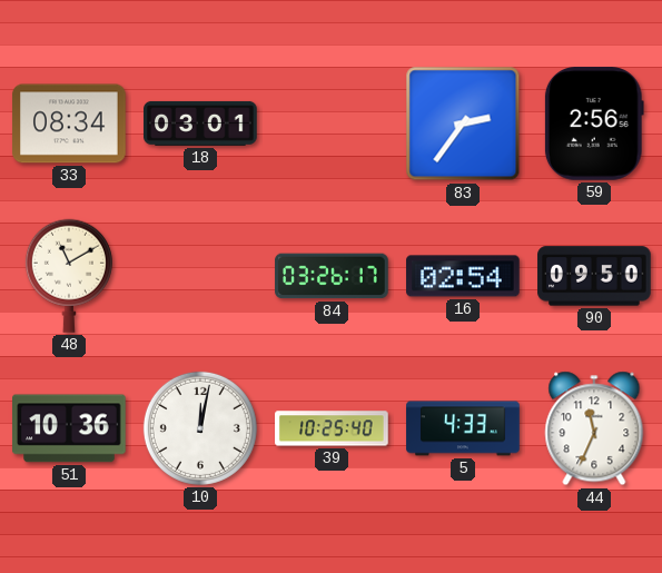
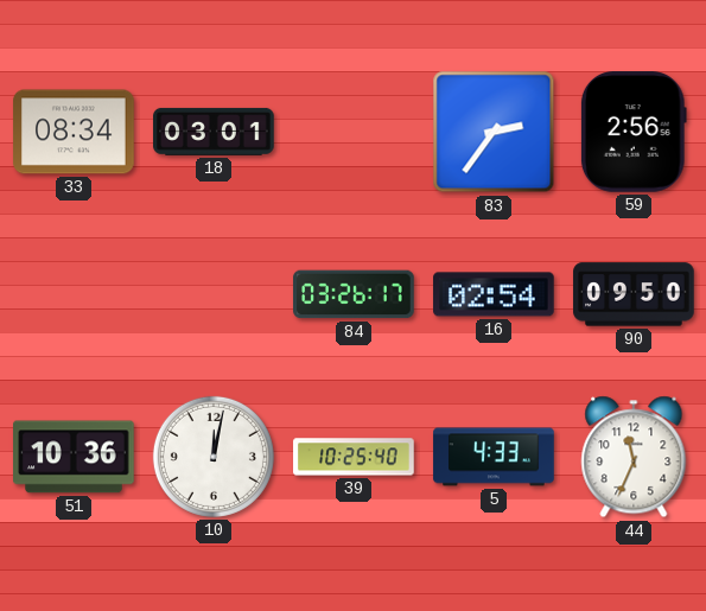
48: 11:10 -> none (69, 276)
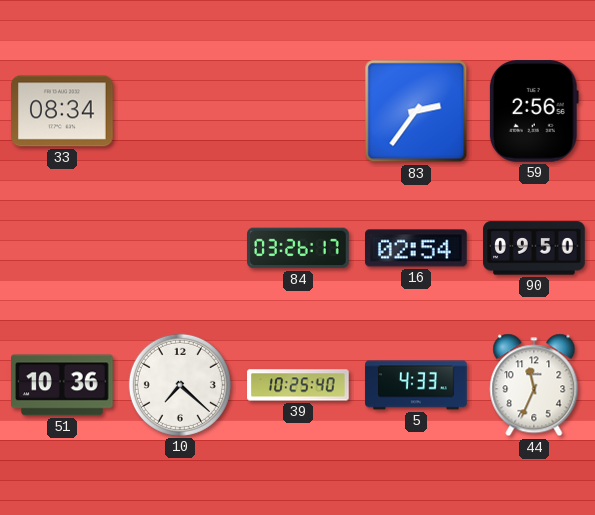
18: 03:01 -> none (214, 132)
10: 12:02 -> 7:22 (180, 385)
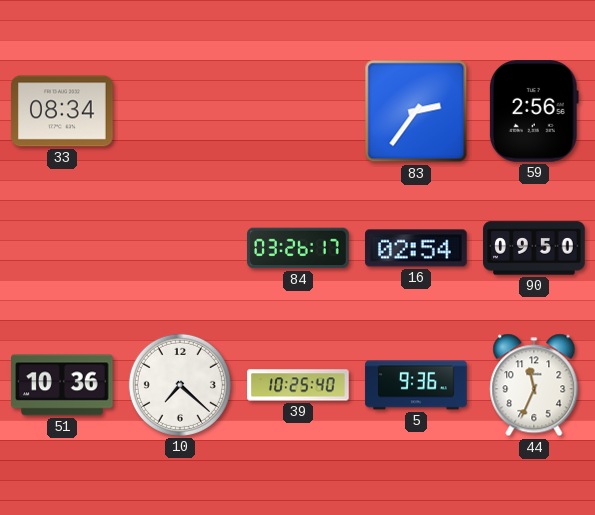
5: 4:33 -> 9:36 (416, 385)
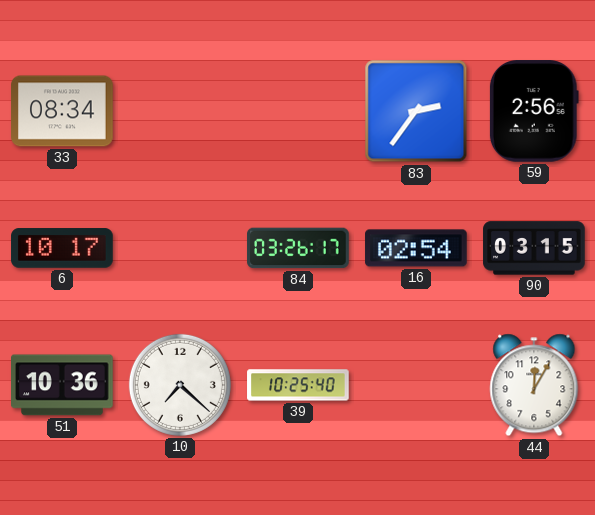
6: none -> 10:17 (62, 248)
90: 09:50 -> 03:15 (534, 248)
5: 9:36 -> none (416, 385)
44: 11:34 -> 12:05 (534, 385)
